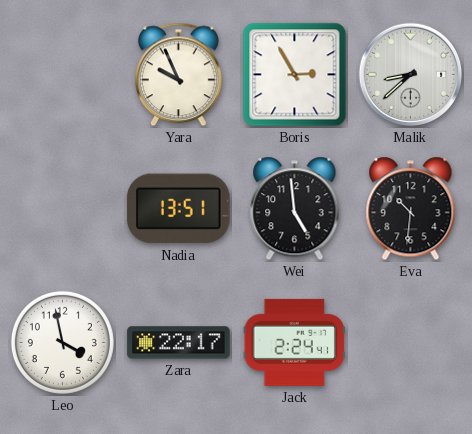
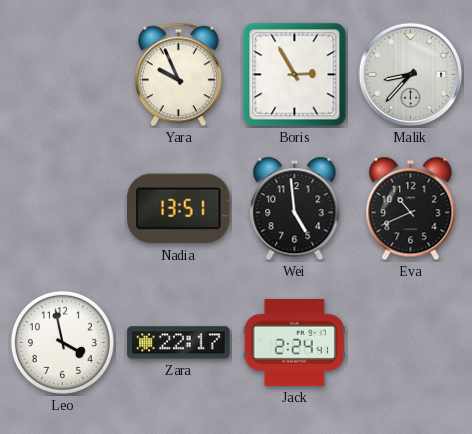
Malik: 8:38 -> 8:37 (411, 75)
Eva: 10:31 -> 10:41 (411, 209)
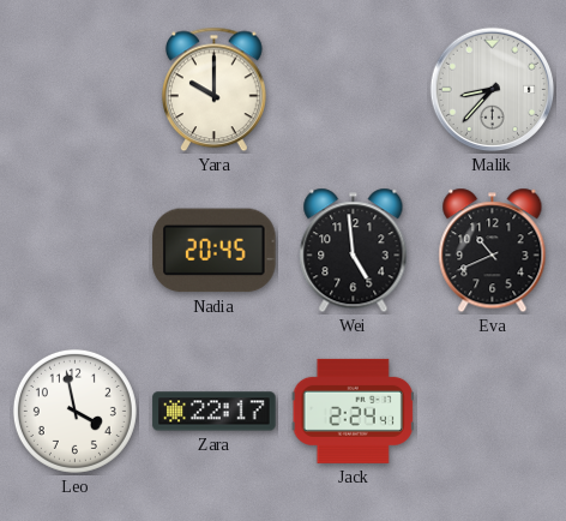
Yara: 9:56 -> 10:00 (213, 90)
Boris: 2:55 -> none (295, 75)
Nadia: 13:51 -> 20:45 (215, 251)
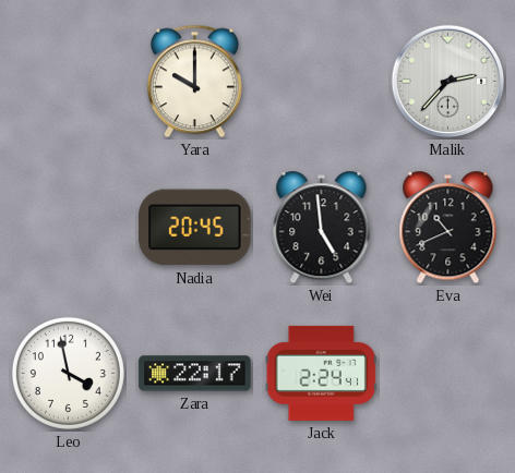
Malik: 8:37 -> 2:37 (448, 82)
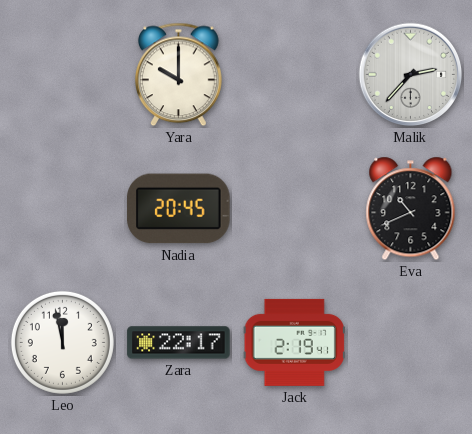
Wei: 4:59 -> none (322, 228)
Leo: 3:58 -> 11:58 (62, 342)
Jack: 2:24 -> 2:19 (294, 342)
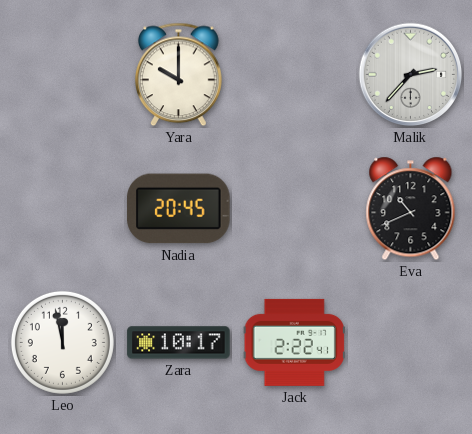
Zara: 22:17 -> 10:17 (179, 343)
Jack: 2:19 -> 2:22 (294, 342)
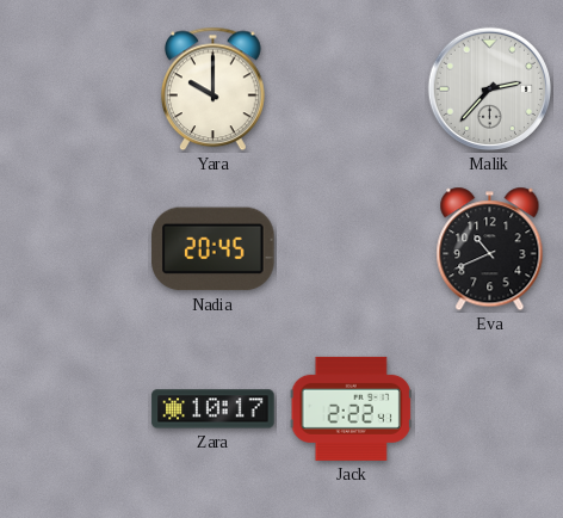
Leo: 11:58 -> none (62, 342)
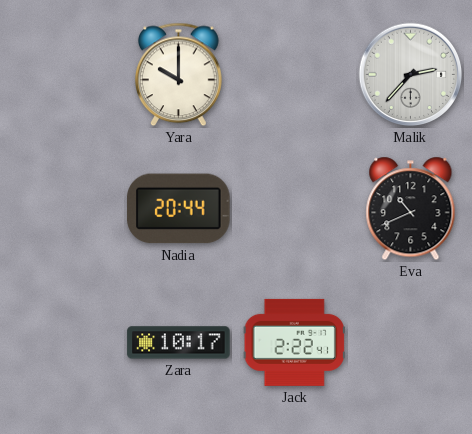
Nadia: 20:45 -> 20:44 (179, 209)
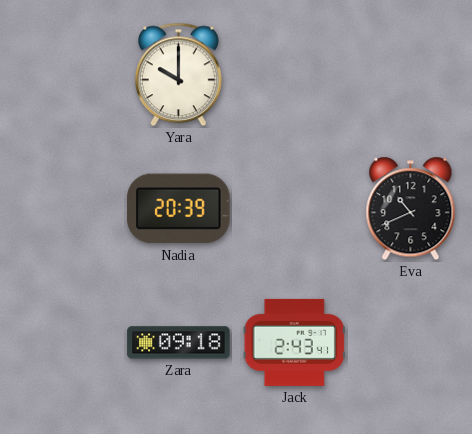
Malik: 2:37 -> none (411, 75)
Nadia: 20:44 -> 20:39 (179, 209)
Zara: 10:17 -> 09:18 (179, 343)
Jack: 2:22 -> 2:43 (294, 342)
